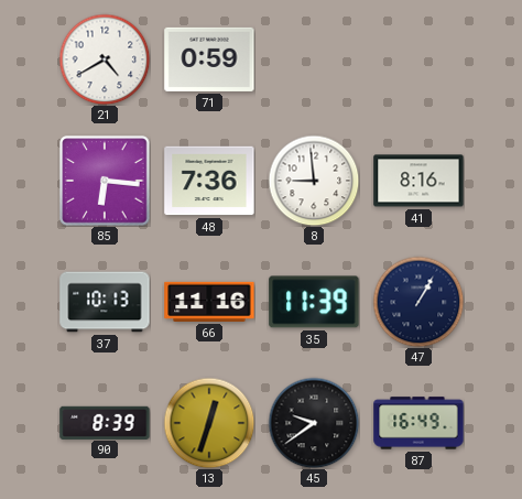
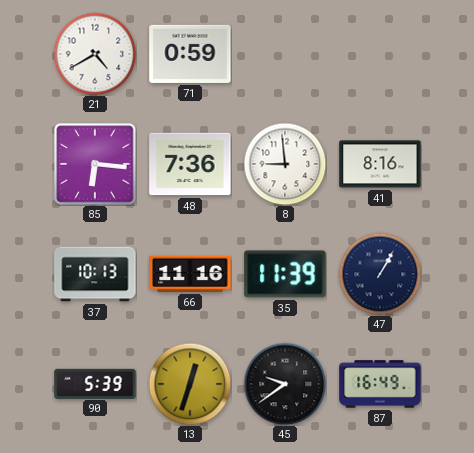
90: 8:39 -> 5:39 (95, 383)
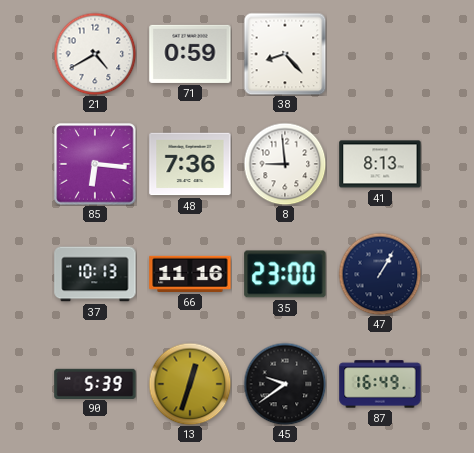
38: none -> 8:23 (285, 54)
41: 8:16 -> 8:13 (380, 164)
35: 11:39 -> 23:00 (285, 274)
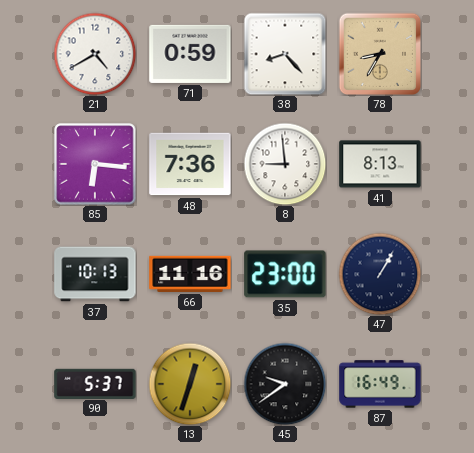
78: none -> 8:35 (380, 54)
90: 5:39 -> 5:37 (95, 383)
